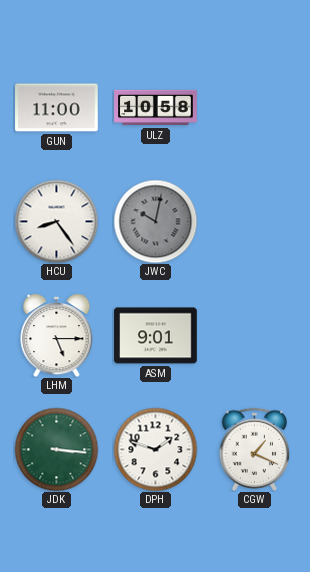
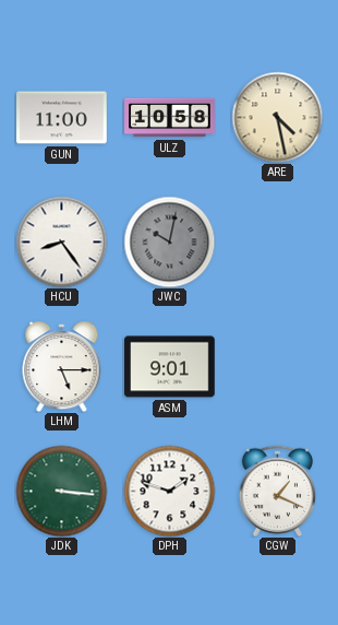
ARE: none -> 4:28 (277, 117)
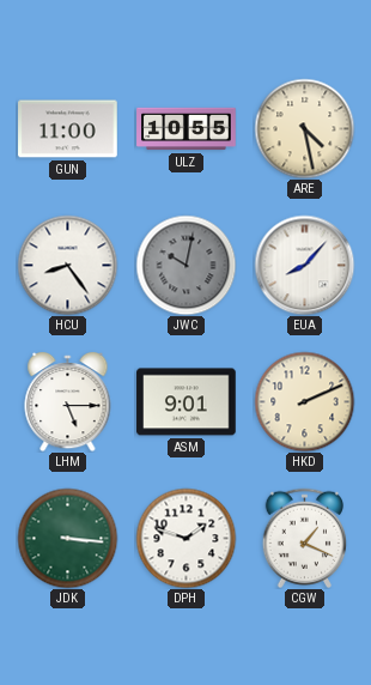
ULZ: 10:58 -> 10:55 (187, 129)
EUA: none -> 8:07 (304, 265)
HKD: none -> 2:11 (304, 401)
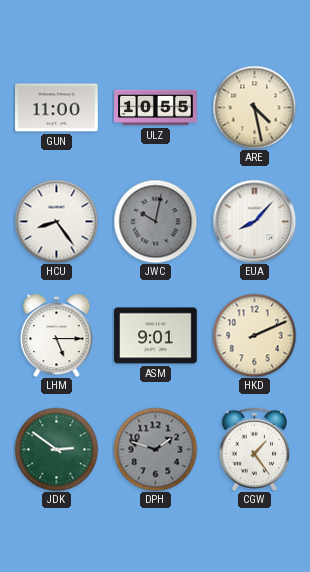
JDK: 3:16 -> 2:51 (56, 449)
DPH dial: white -> grey (155, 449)
CGW: 1:19 -> 1:24 (255, 449)
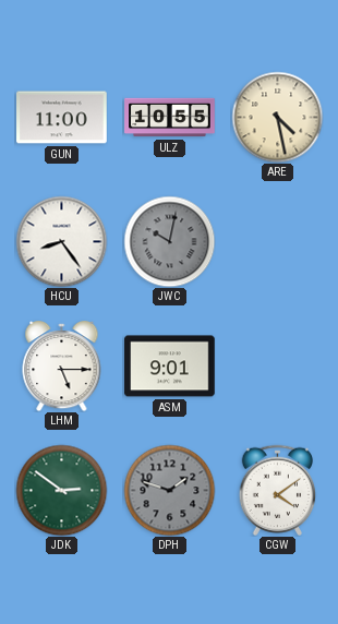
EUA: 8:07 -> none (254, 221)
HKD: 2:11 -> none (254, 335)
CGW: 1:24 -> 4:09 (278, 490)
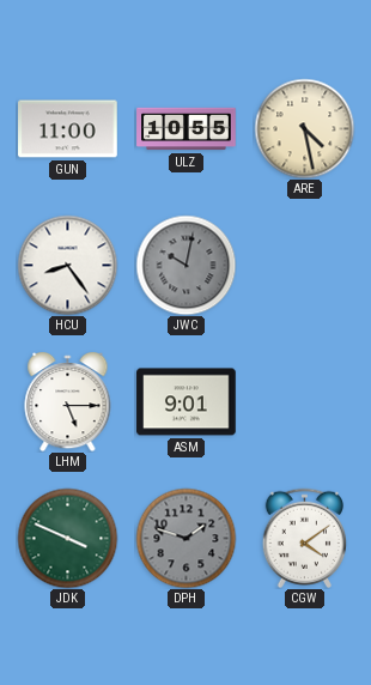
JDK: 2:51 -> 3:49 (67, 538)
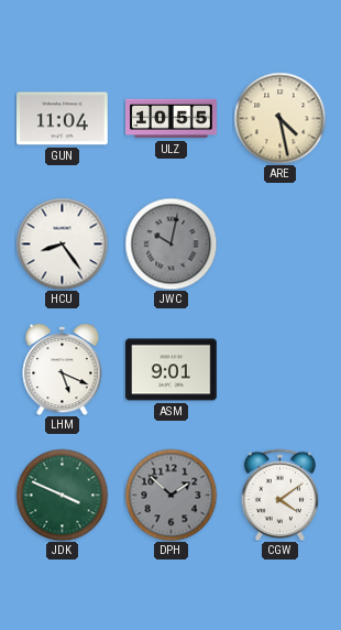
GUN: 11:00 -> 11:04 (63, 119)
LHM: 5:15 -> 5:19 (63, 370)
DPH: 1:48 -> 1:52 (170, 495)
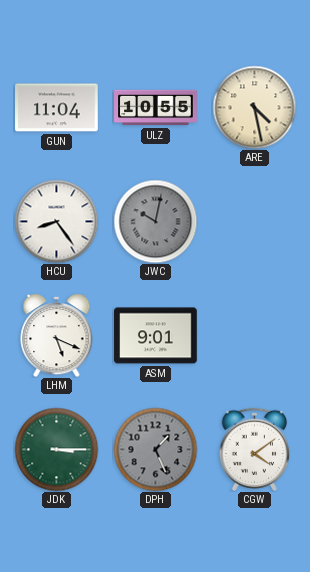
JDK: 3:49 -> 3:15 (56, 449)
DPH: 1:52 -> 1:26 (155, 449)
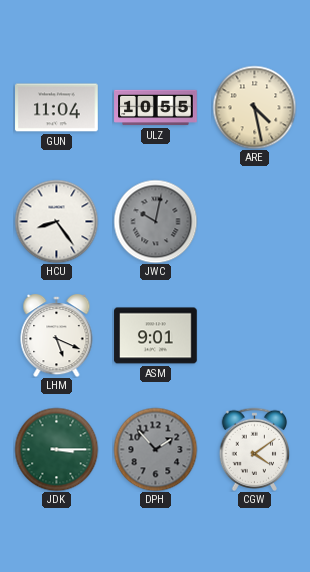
DPH: 1:26 -> 1:53 (155, 449)
